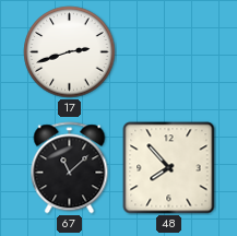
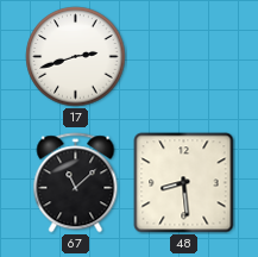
48: 7:53 -> 8:29 (184, 183)
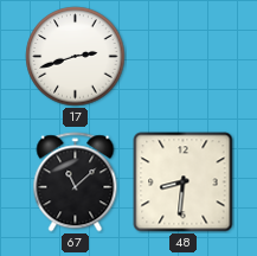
48: 8:29 -> 8:31 (184, 183)
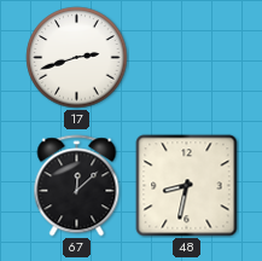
67: 11:08 -> 12:08 (77, 186)
48: 8:31 -> 8:32 (187, 186)
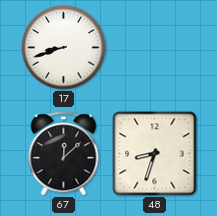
17: 2:42 -> 8:42 (64, 48)
48: 8:32 -> 8:33 (155, 154)
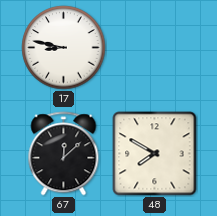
17: 8:42 -> 8:47 (64, 48)
48: 8:33 -> 7:50 (155, 154)
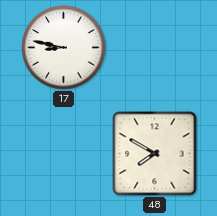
67: 12:08 -> none (64, 154)
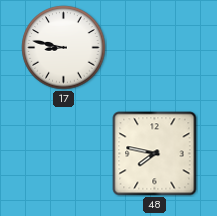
48: 7:50 -> 7:47 (155, 154)
